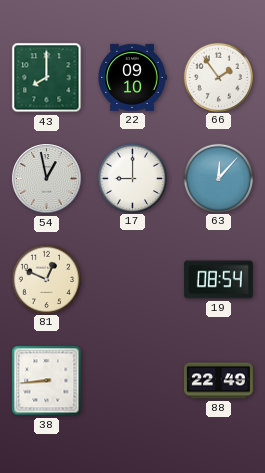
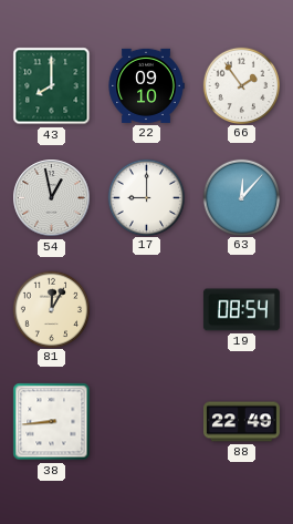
81: 12:49 -> 12:05 (51, 309)
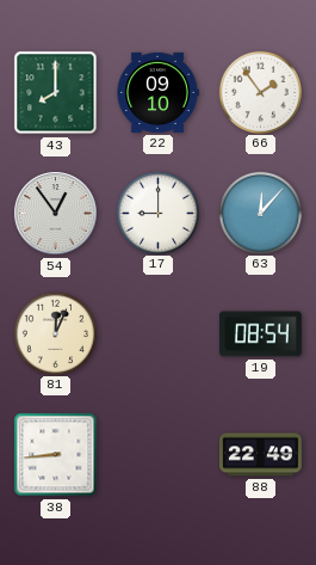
54: 12:58 -> 12:54 (56, 214)
81: 12:05 -> 12:04 (55, 333)
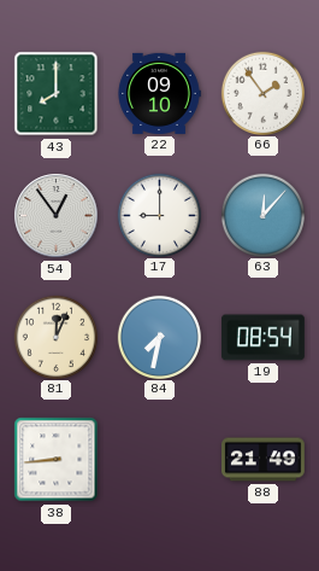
84: none -> 7:32 (159, 337)
88: 22:49 -> 21:49 (264, 460)
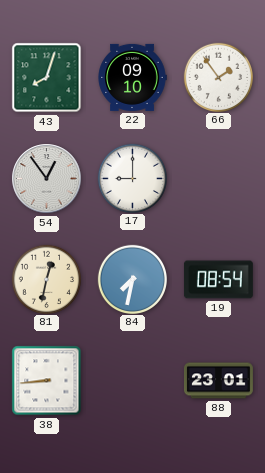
43: 8:00 -> 8:03 (47, 78)
63: 12:07 -> none (262, 215)
81: 12:04 -> 12:32 (46, 279)
88: 21:49 -> 23:01 (219, 381)
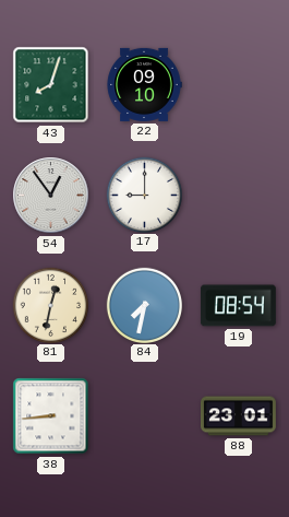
66: 1:54 -> none (218, 77)
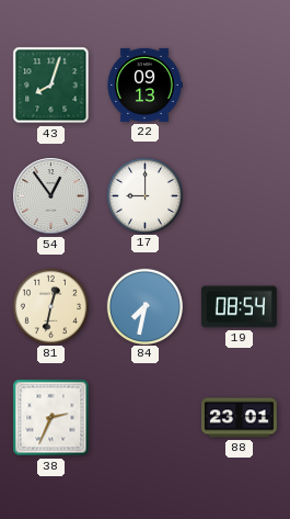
22: 09:10 -> 09:13 (144, 84)
38: 8:44 -> 2:34 (51, 418)
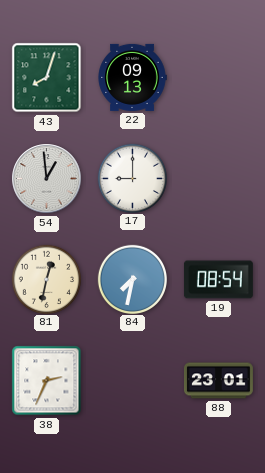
54: 12:54 -> 12:59 (47, 179)
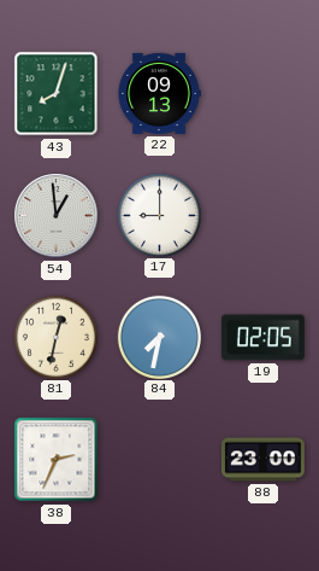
19: 08:54 -> 02:05 (262, 338)
88: 23:01 -> 23:00 (264, 460)
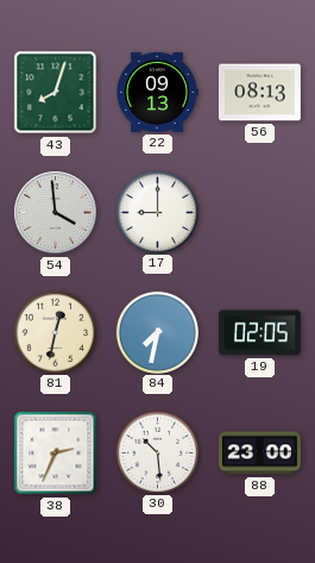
56: none -> 08:13 (259, 93)
54: 12:59 -> 3:59 (56, 213)
30: none -> 10:29 (157, 452)
